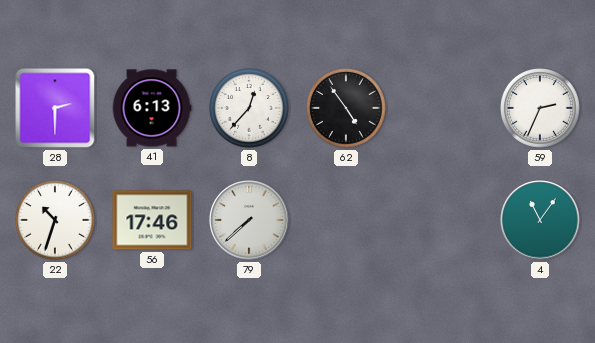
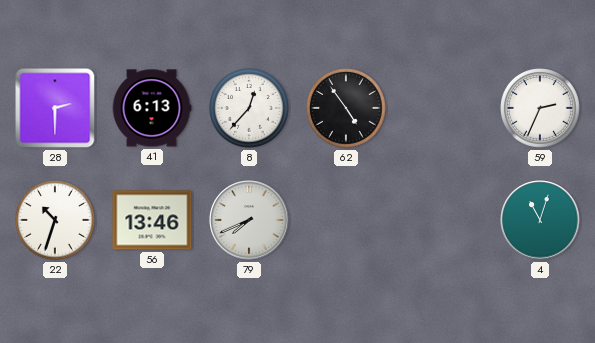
56: 17:46 -> 13:46 (152, 220)
79: 7:38 -> 7:41 (249, 220)
4: 11:06 -> 11:03 (540, 220)
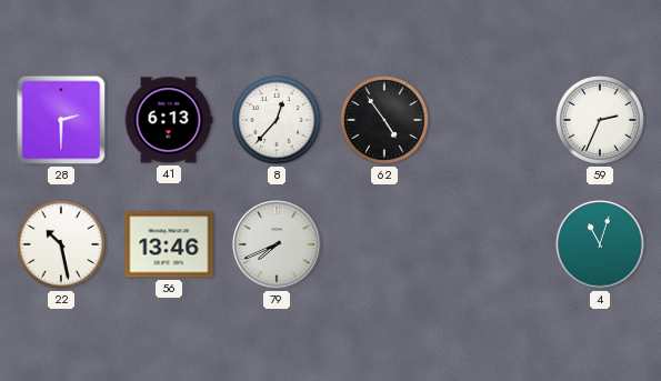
22: 10:33 -> 10:28 (62, 245)
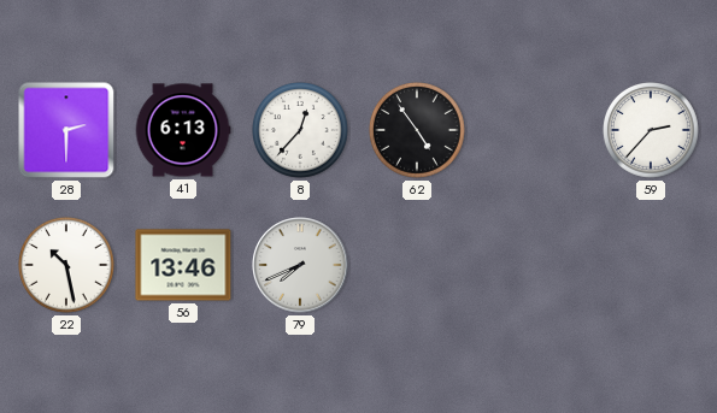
59: 2:34 -> 2:37 (652, 131)
4: 11:03 -> none (600, 244)
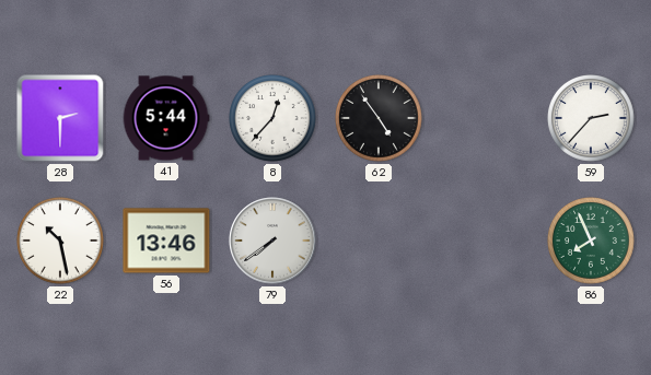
41: 6:13 -> 5:44 (166, 118)
79: 7:41 -> 7:39 (272, 241)
86: none -> 7:56 (592, 242)
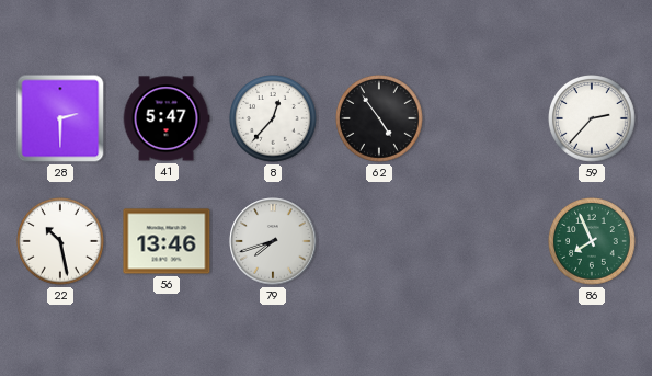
41: 5:44 -> 5:47 (167, 118)
79: 7:39 -> 7:42 (273, 241)
